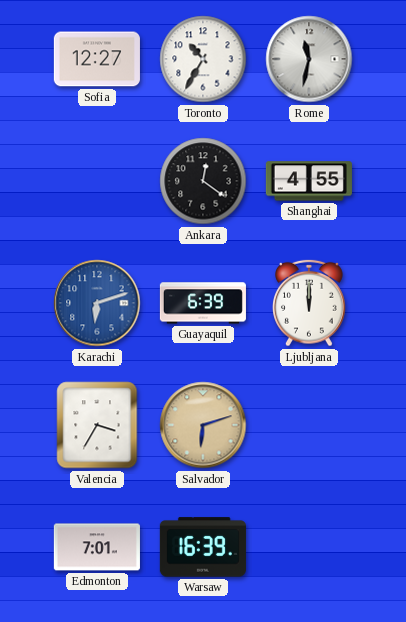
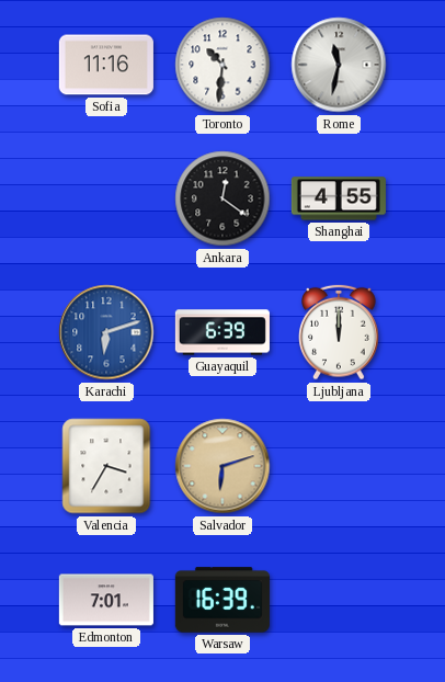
Sofia: 12:27 -> 11:16 (106, 65)
Toronto: 10:35 -> 10:31 (222, 65)
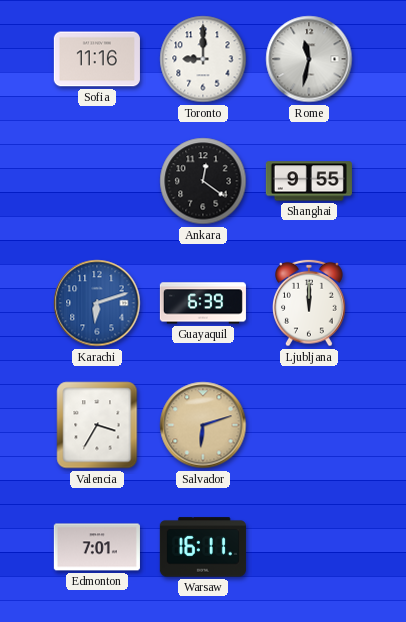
Toronto: 10:31 -> 9:00 (203, 59)
Shanghai: 4:55 -> 9:55 (309, 181)
Warsaw: 16:39 -> 16:11 (203, 547)
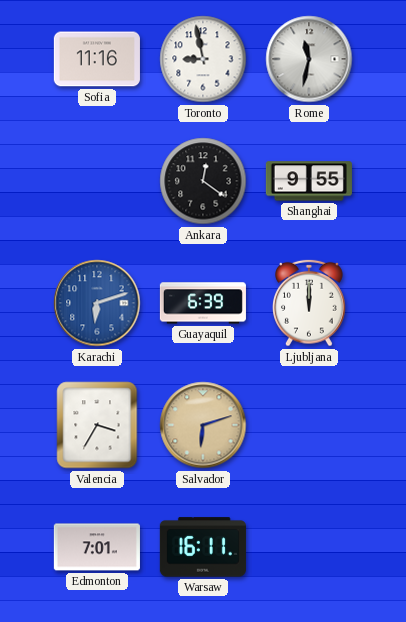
Toronto: 9:00 -> 8:58 (203, 59)
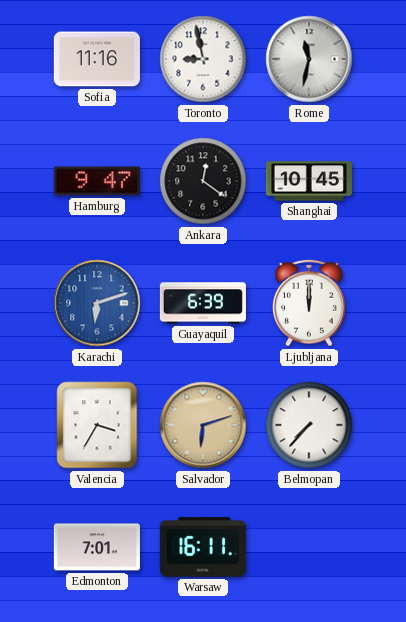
Hamburg: none -> 9:47 (97, 181)
Shanghai: 9:55 -> 10:45 (309, 181)
Belmopan: none -> 7:37 (309, 425)
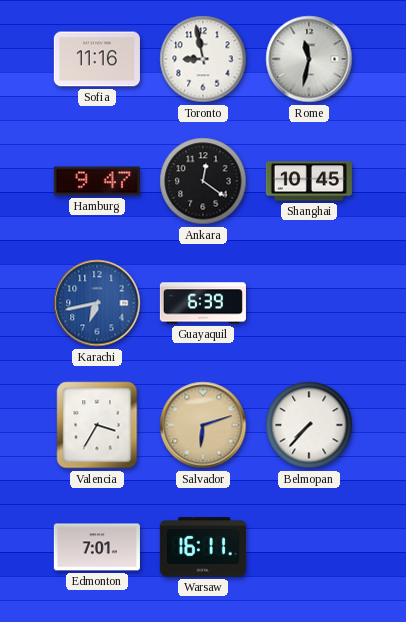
Karachi: 6:12 -> 6:43 (97, 303)
Ljubljana: 12:00 -> none (310, 303)
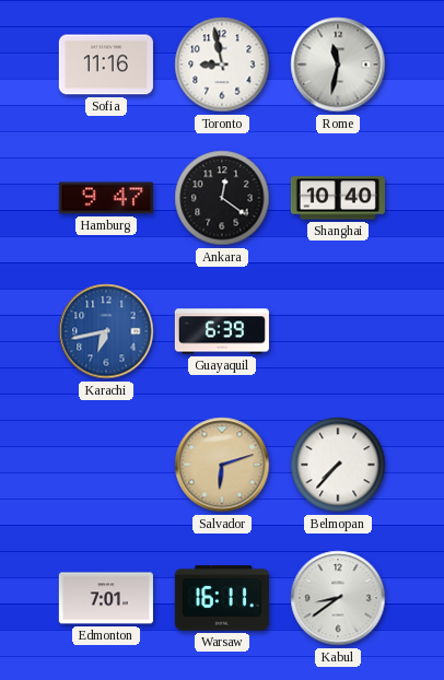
Shanghai: 10:45 -> 10:40 (338, 198)
Valencia: 3:35 -> none (97, 425)
Kabul: none -> 8:39 (338, 598)
